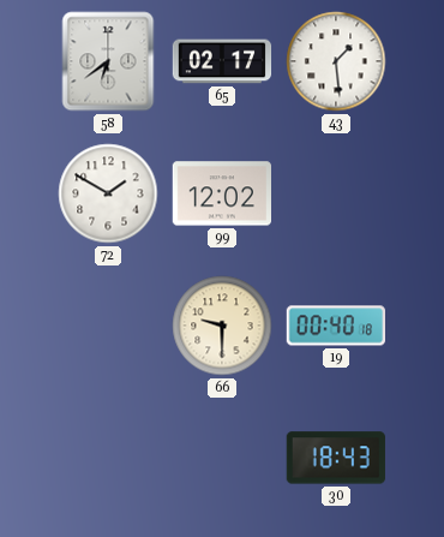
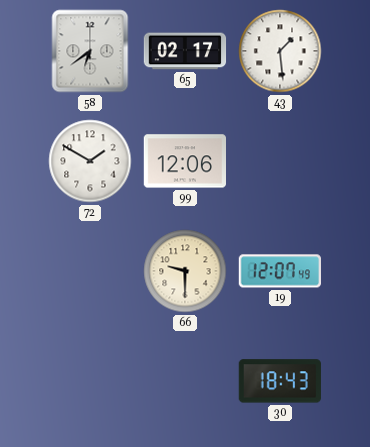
99: 12:02 -> 12:06 (185, 161)
19: 00:40 -> 12:07 (279, 271)
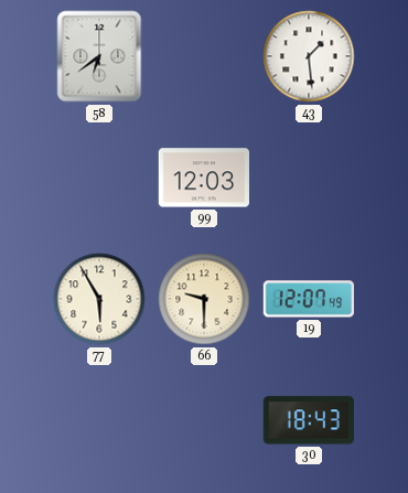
65: 02:17 -> none (185, 51)
72: 1:50 -> none (90, 161)
99: 12:06 -> 12:03 (204, 178)
77: none -> 5:55 (99, 299)
